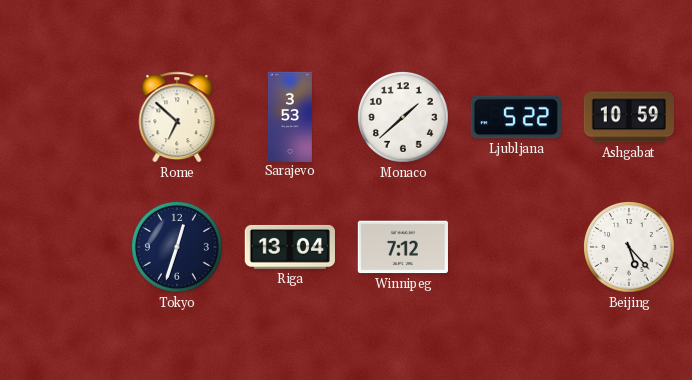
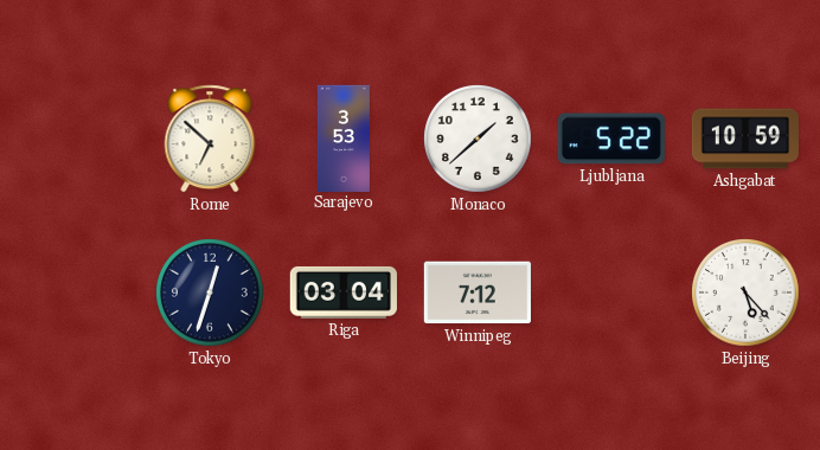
Riga: 13:04 -> 03:04 (344, 292)
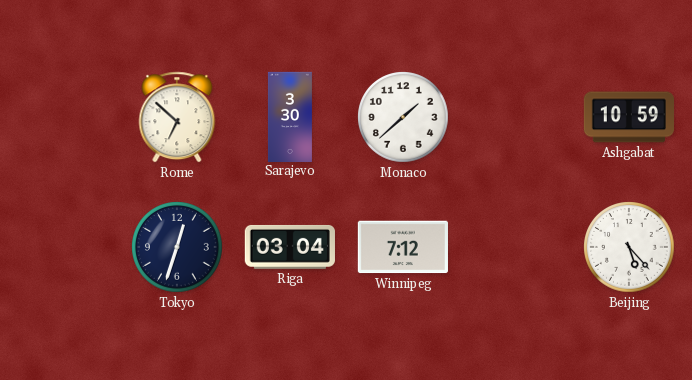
Sarajevo: 3:53 -> 3:30 (290, 116)
Ljubljana: 5:22 -> none (611, 139)
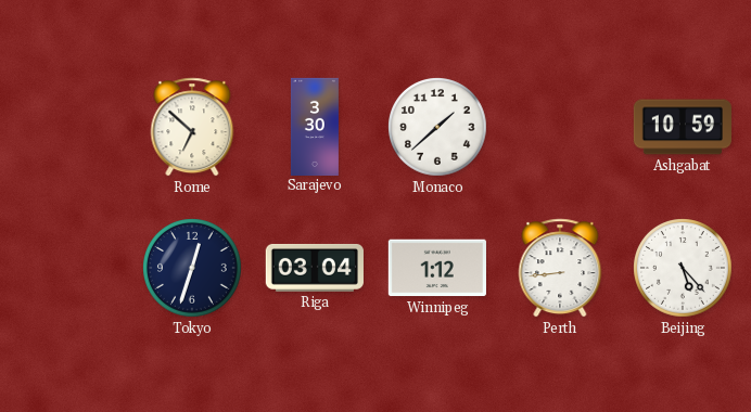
Winnipeg: 7:12 -> 1:12 (437, 268)
Perth: none -> 8:44 (560, 268)
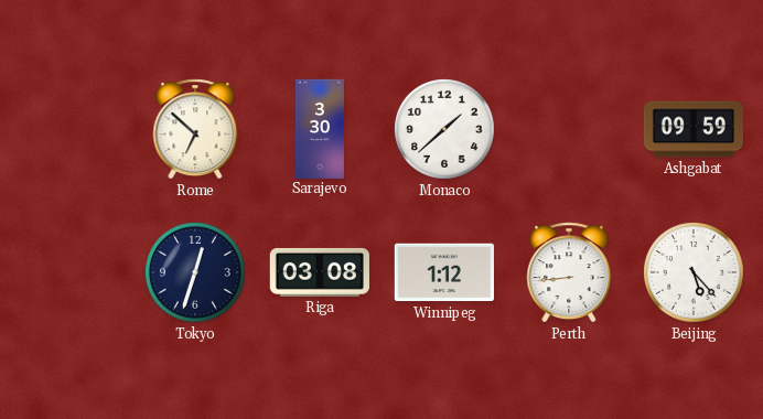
Ashgabat: 10:59 -> 09:59 (692, 129)
Riga: 03:04 -> 03:08 (320, 272)
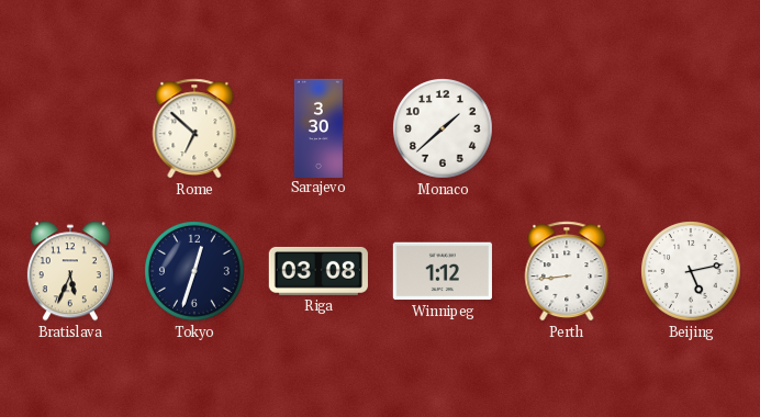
Ashgabat: 09:59 -> none (692, 129)
Bratislava: none -> 5:34 (70, 271)
Beijing: 5:23 -> 5:13 (692, 272)
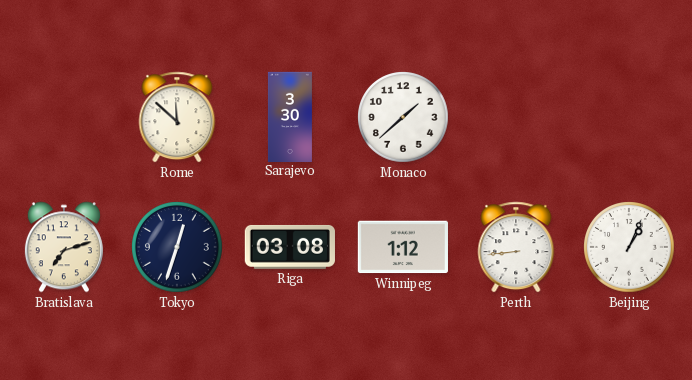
Rome: 6:52 -> 11:52 (177, 117)
Bratislava: 5:34 -> 7:12 (64, 247)
Beijing: 5:13 -> 1:04 (630, 248)
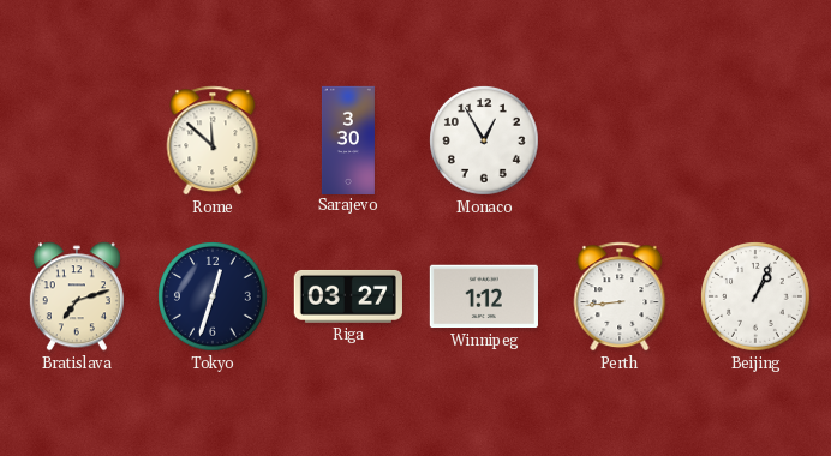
Monaco: 1:38 -> 12:55 (485, 142)
Riga: 03:08 -> 03:27 (348, 296)
